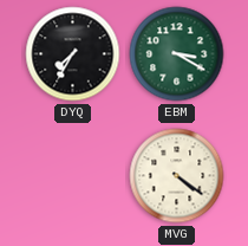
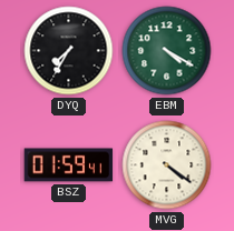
EBM: 3:20 -> 4:20 (167, 51)
BSZ: none -> 01:59 (69, 165)
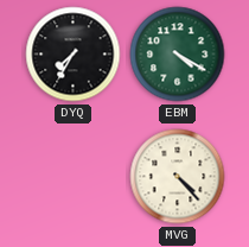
BSZ: 01:59 -> none (69, 165)
MVG: 4:21 -> 4:23 (178, 177)
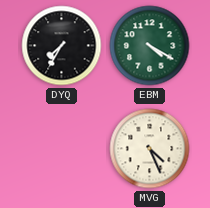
MVG: 4:23 -> 4:26 (150, 149)
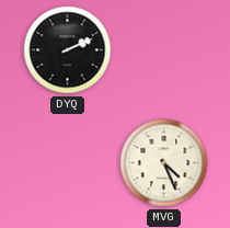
DYQ: 7:35 -> 2:11 (68, 50)
EBM: 4:20 -> none (150, 46)
